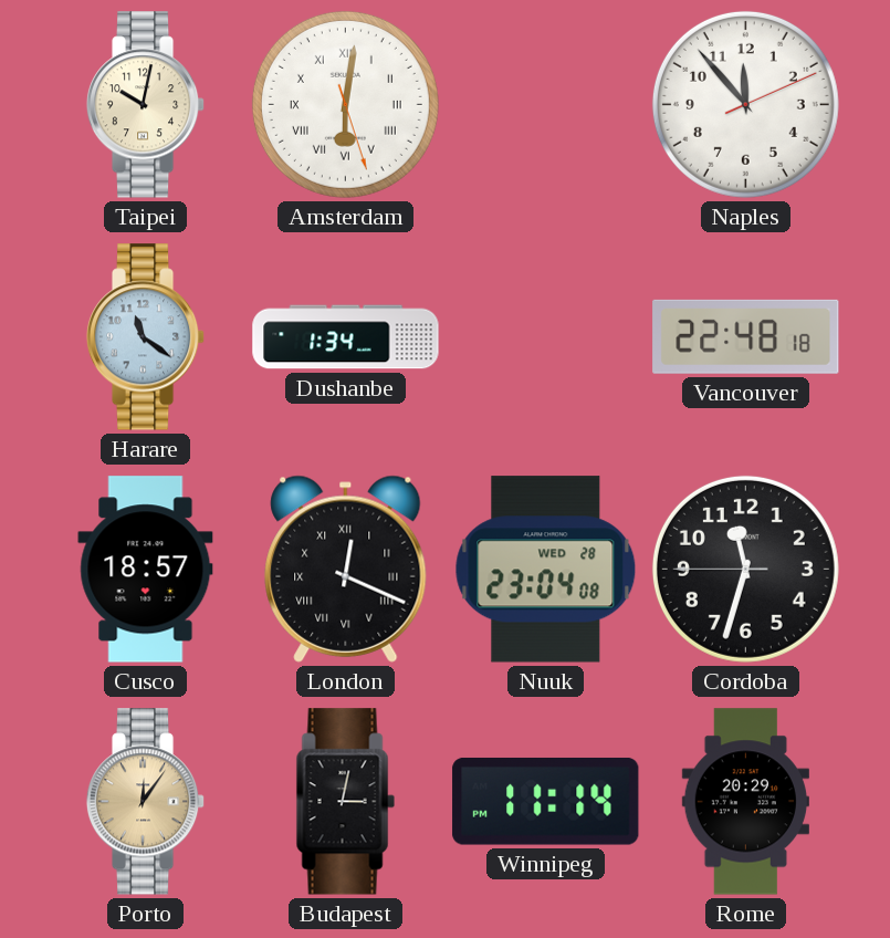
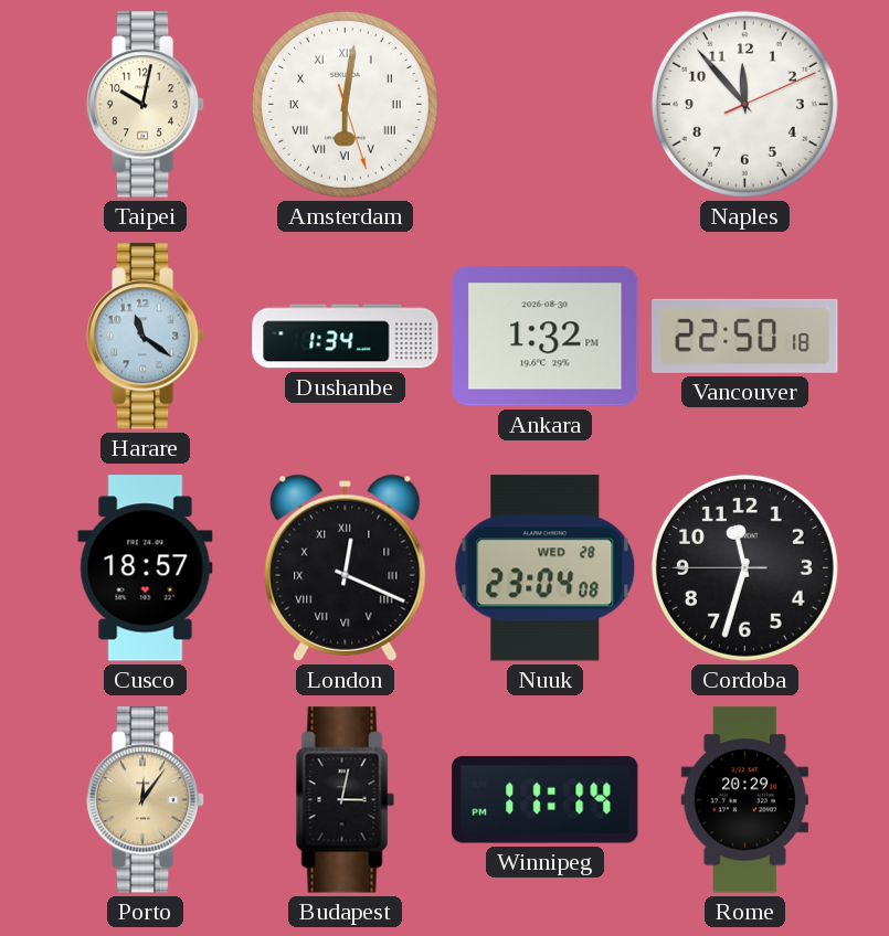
Ankara: none -> 1:32 (546, 337)
Vancouver: 22:48 -> 22:50 (745, 336)
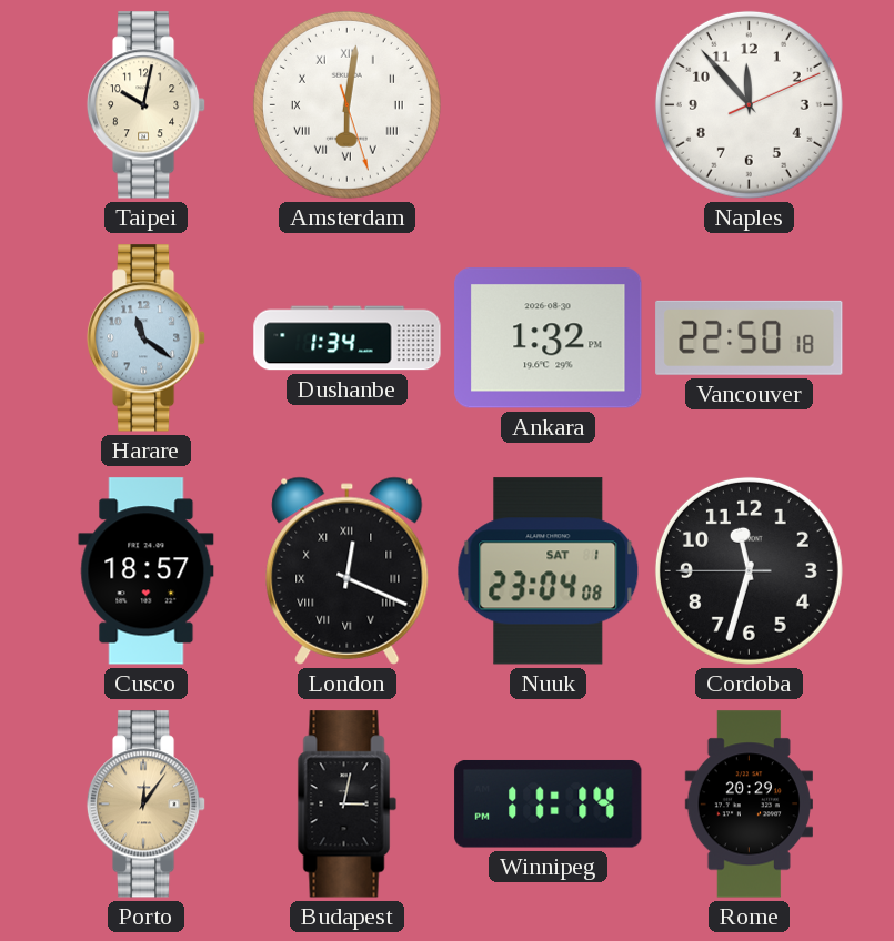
Nuuk date: WED 28 -> SAT 1 (549, 571)
